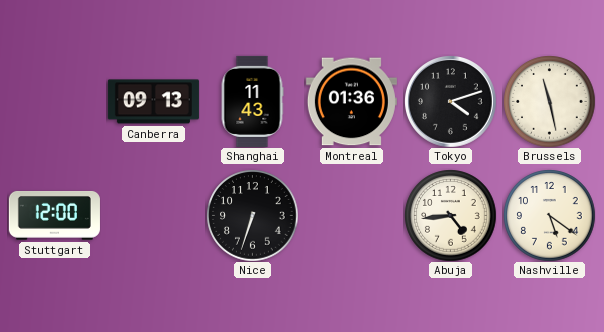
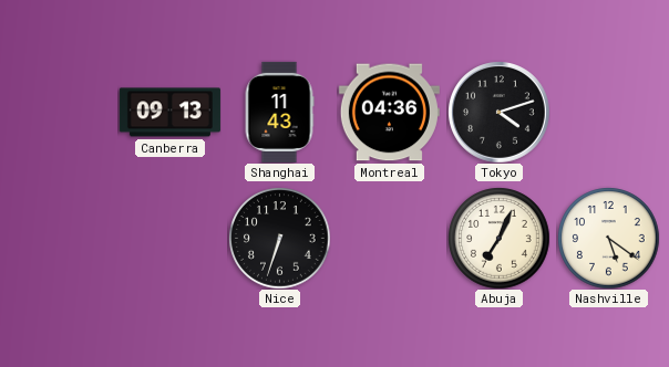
Montreal: 01:36 -> 04:36 (389, 113)
Brussels: 11:28 -> none (549, 101)
Stuttgart: 12:00 -> none (54, 215)
Abuja: 4:44 -> 7:04 (498, 238)
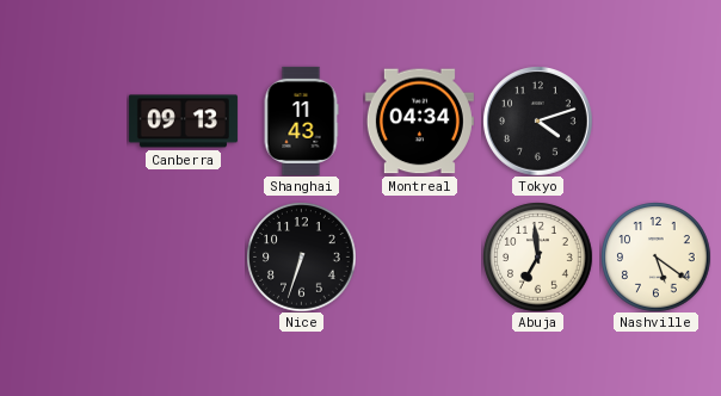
Montreal: 04:36 -> 04:34 (419, 122)
Abuja: 7:04 -> 6:59 (537, 256)
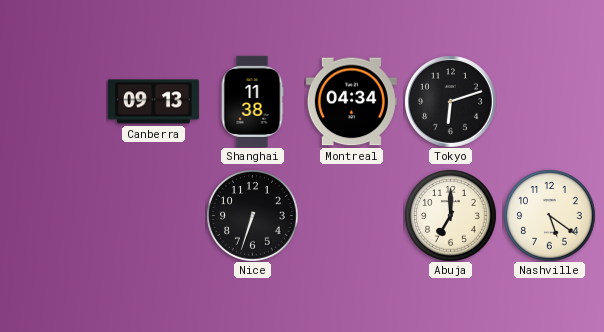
Shanghai: 11:43 -> 11:38 (252, 101)
Tokyo: 4:12 -> 6:12 (451, 102)
Abuja: 6:59 -> 7:00 (450, 215)
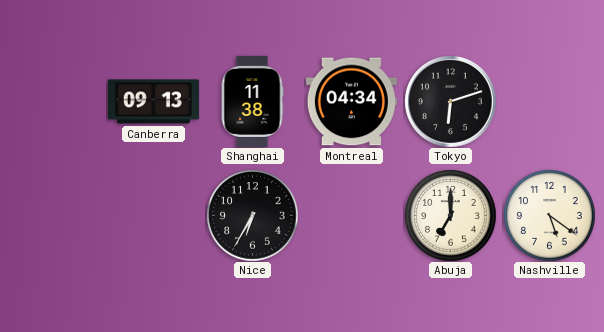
Nice: 6:33 -> 6:35 (252, 215)
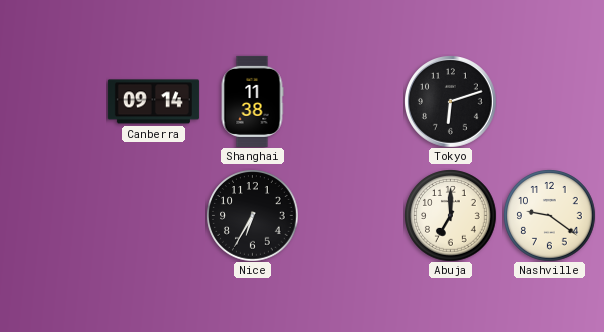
Canberra: 09:13 -> 09:14 (153, 102)
Montreal: 04:34 -> none (351, 102)
Nashville: 5:21 -> 9:21 (549, 215)
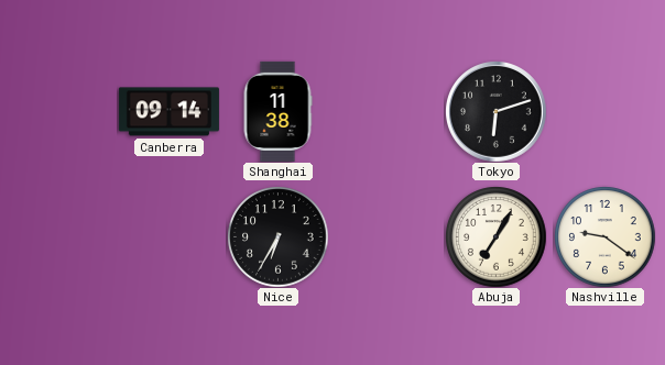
Abuja: 7:00 -> 7:05 (495, 236)
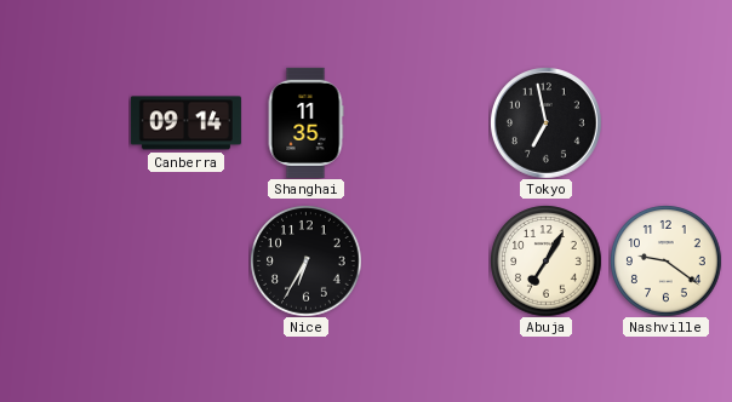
Shanghai: 11:38 -> 11:35 (305, 122)
Tokyo: 6:12 -> 6:58 (547, 124)
